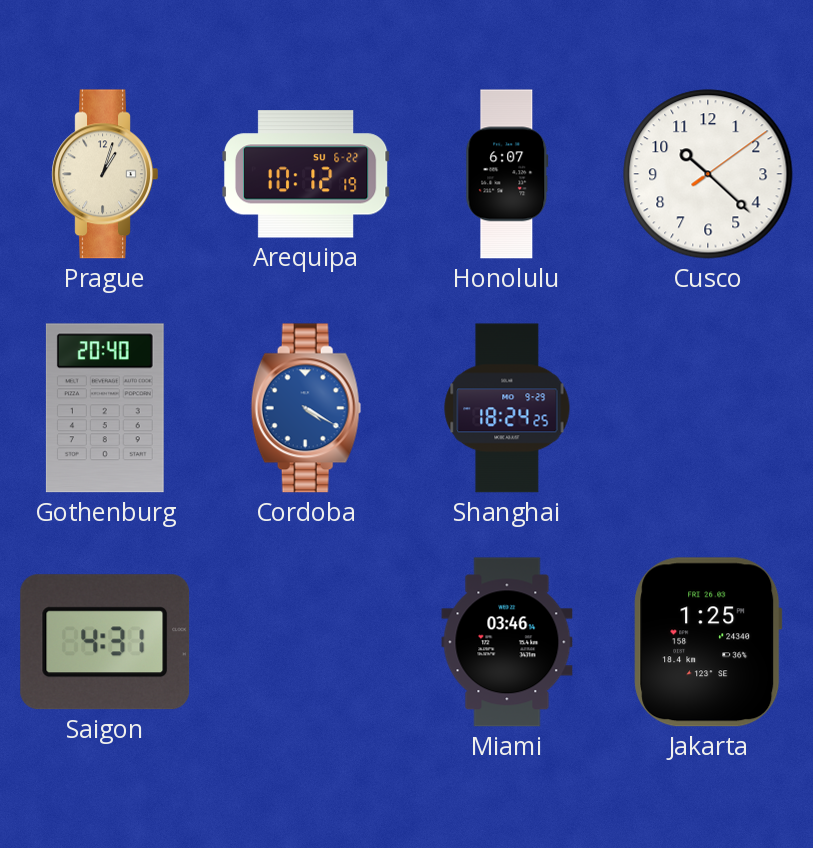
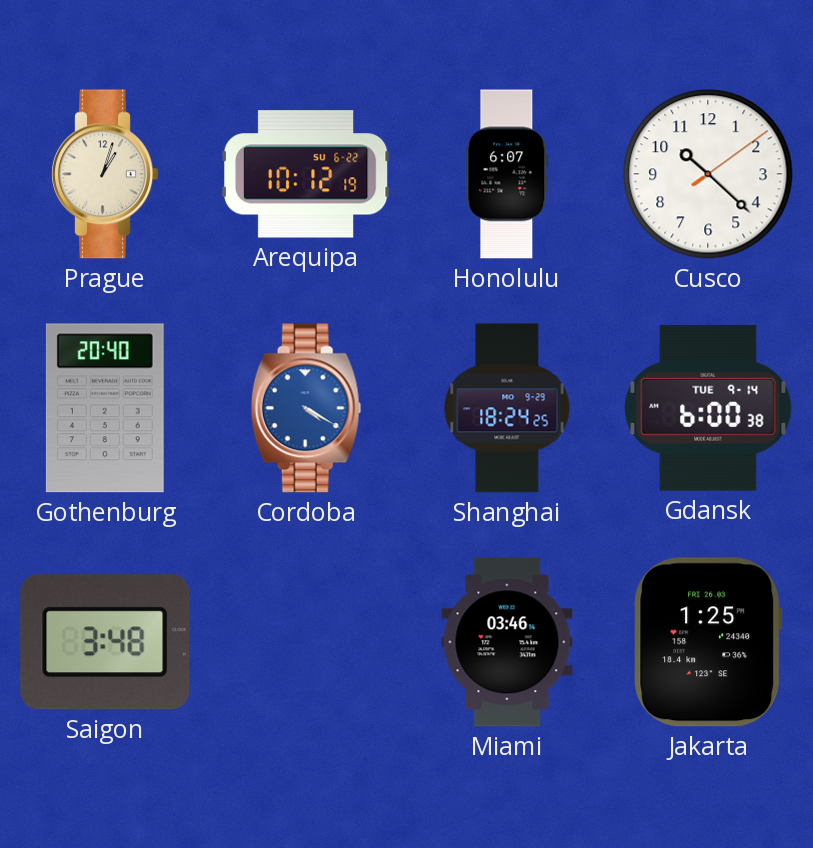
Gdansk: none -> 6:00 (708, 408)
Saigon: 4:31 -> 3:48 (105, 642)
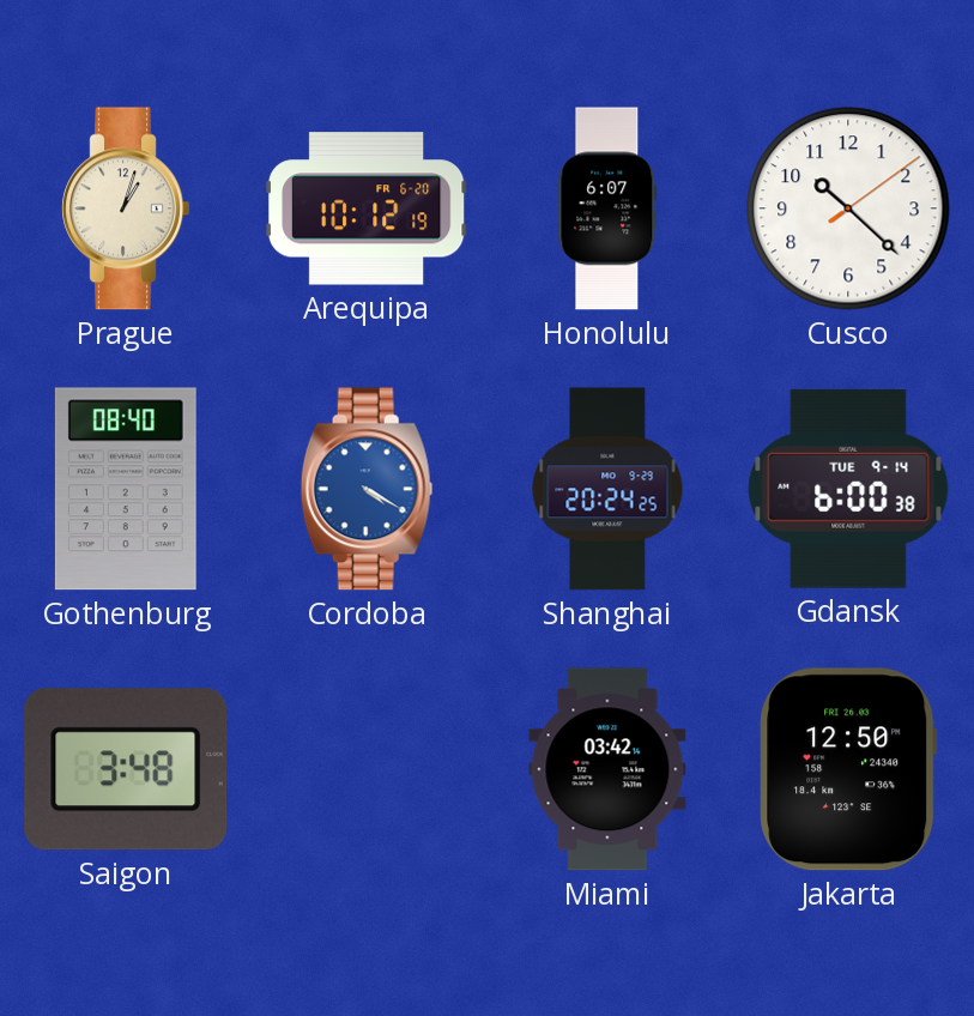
Arequipa date: SU 6-22 -> FR 6-20 (367, 208)
Gothenburg: 20:40 -> 08:40 (126, 489)
Shanghai: 18:24 -> 20:24 (607, 489)
Miami: 03:46 -> 03:42 (607, 769)
Jakarta: 1:25 -> 12:50 (848, 769)
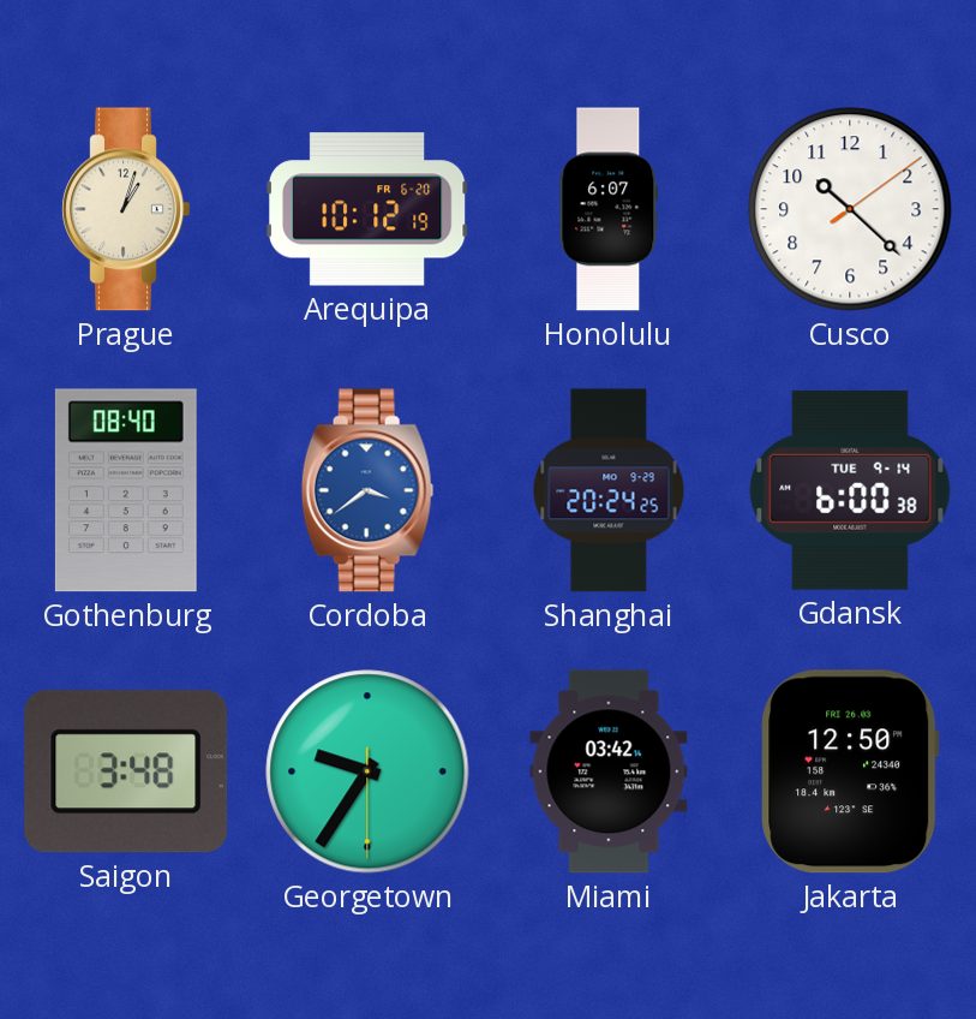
Cordoba: 4:20 -> 3:39 (367, 490)
Georgetown: none -> 9:35 (367, 771)
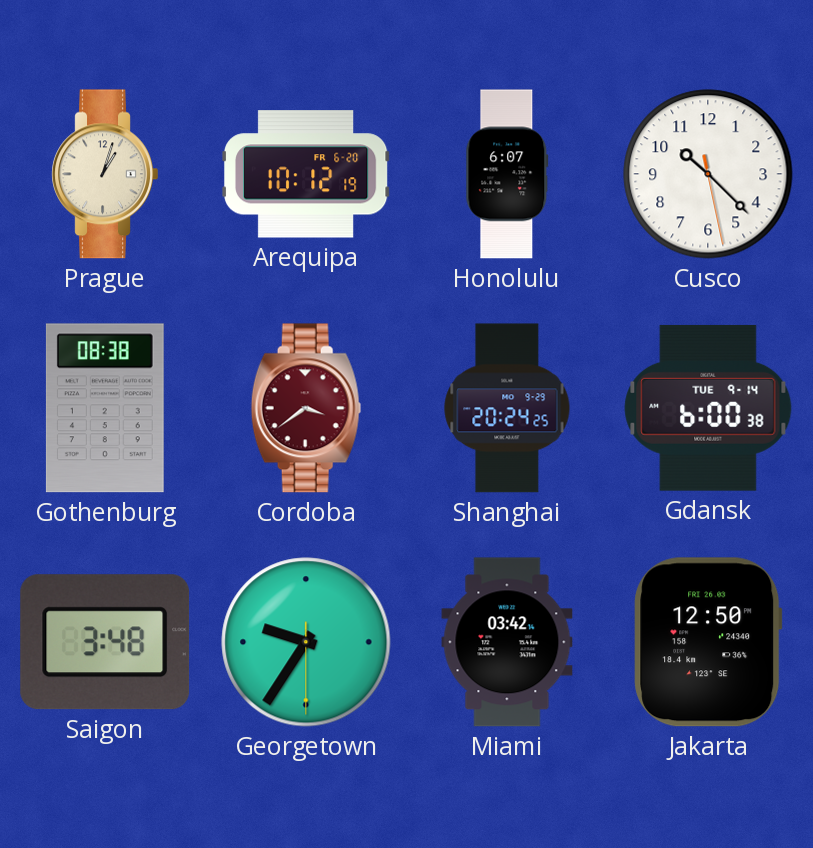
Cusco: 10:22:09 -> 10:22:28 (708, 174)
Gothenburg: 08:40 -> 08:38 (105, 408)
Cordoba dial: blue -> burgundy (306, 408)
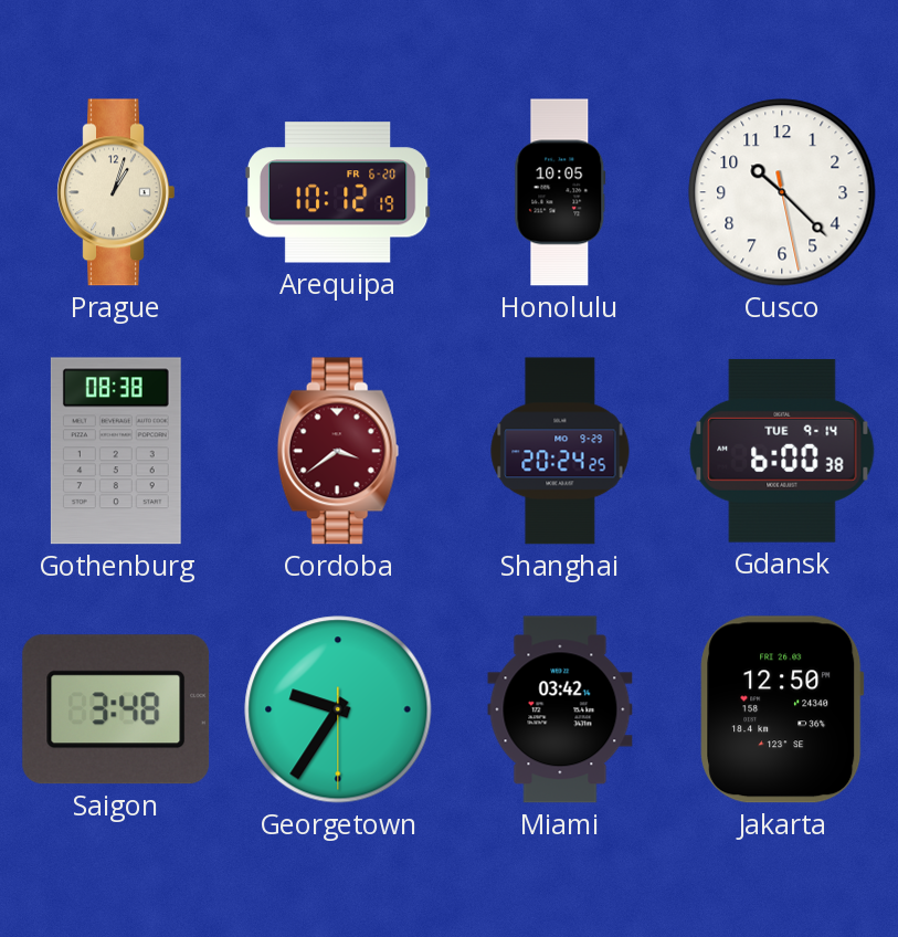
Honolulu: 6:07 -> 10:05 (560, 192)
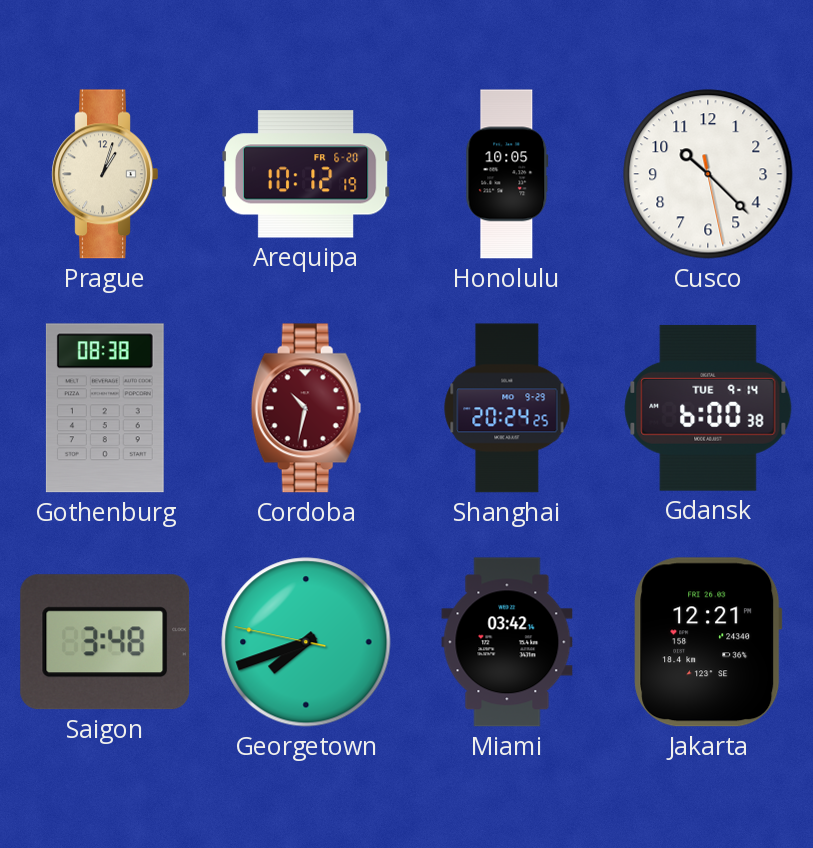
Cordoba: 3:39 -> 10:32 (306, 408)
Georgetown: 9:35 -> 7:41 (306, 642)
Jakarta: 12:50 -> 12:21 (708, 642)
